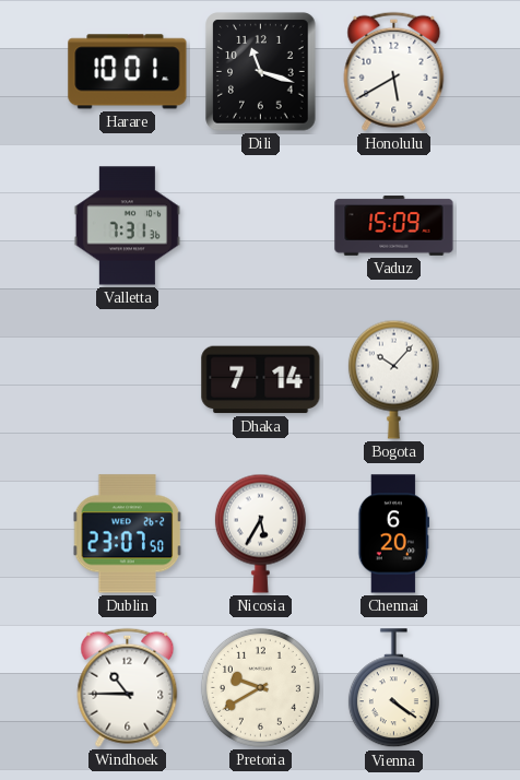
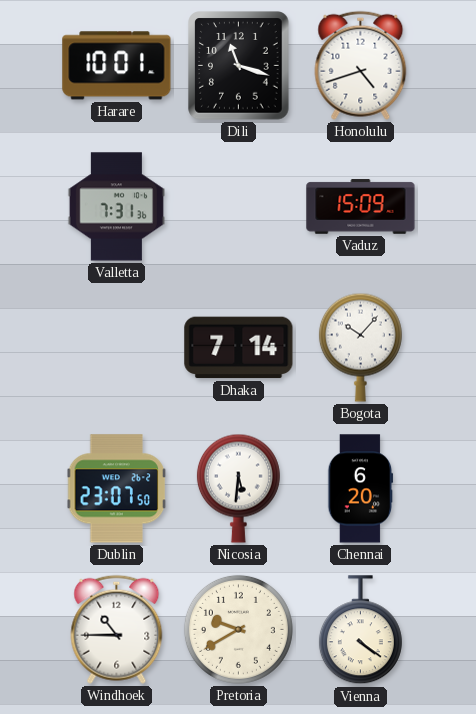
Honolulu: 5:40 -> 4:42 (361, 65)
Nicosia: 5:35 -> 5:31 (238, 488)
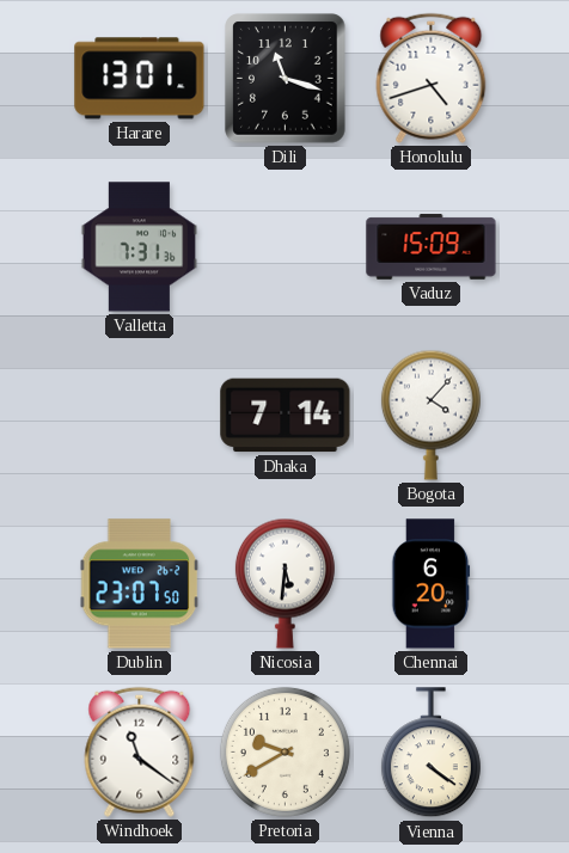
Harare: 10:01 -> 13:01 (140, 79)
Bogota: 10:07 -> 4:07 (430, 415)
Windhoek: 10:45 -> 11:21 (140, 751)
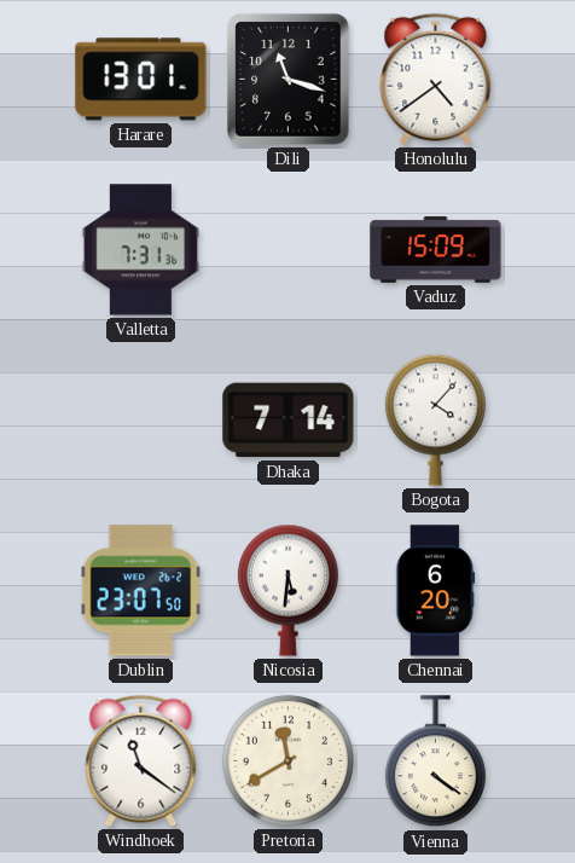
Honolulu: 4:42 -> 4:39 (436, 79)
Pretoria: 9:40 -> 11:40 (287, 760)
